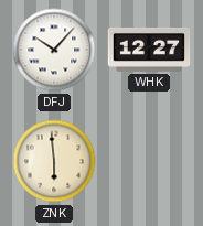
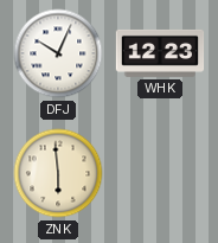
DFJ: 10:07 -> 10:04 (58, 53)
WHK: 12:27 -> 12:23 (160, 53)
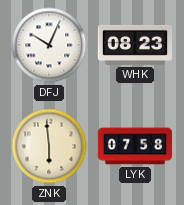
WHK: 12:23 -> 08:23 (135, 45)
LYK: none -> 07:58 (135, 146)
